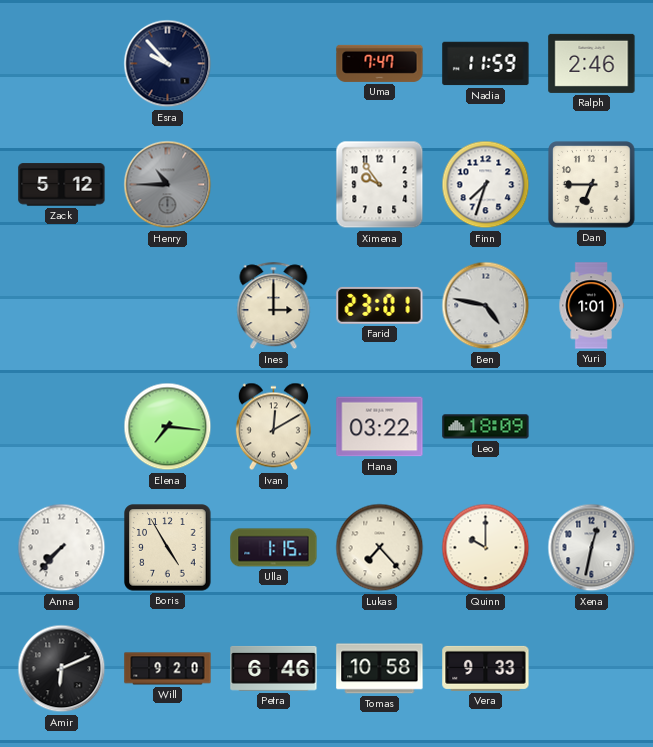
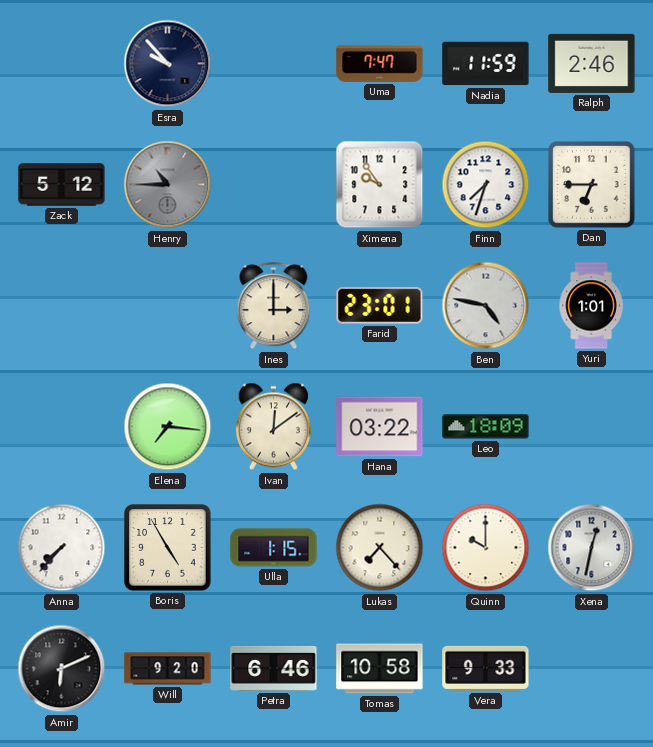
Ivan: 12:10 -> 12:09 (273, 427)
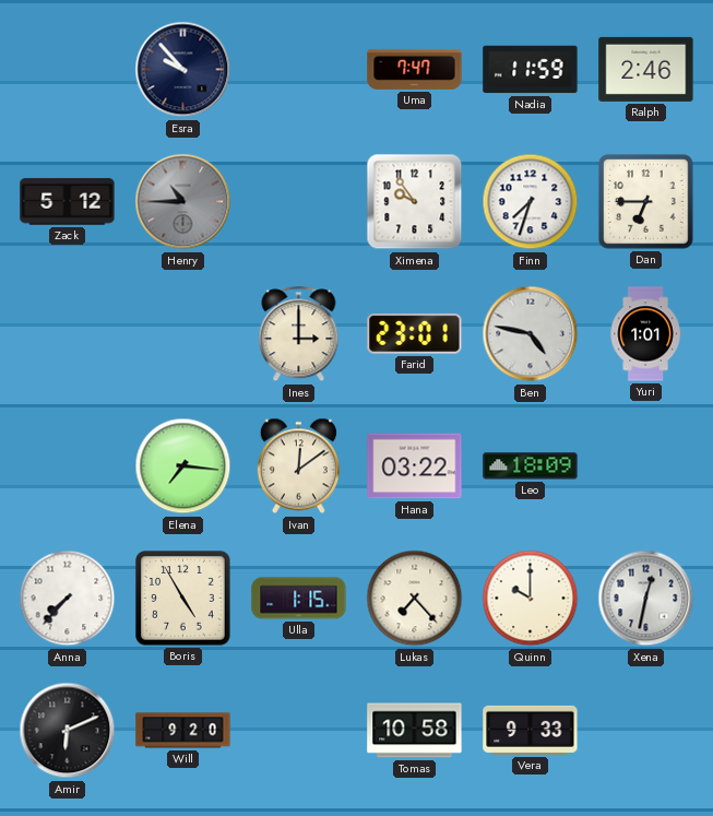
Petra: 6:46 -> none (274, 668)
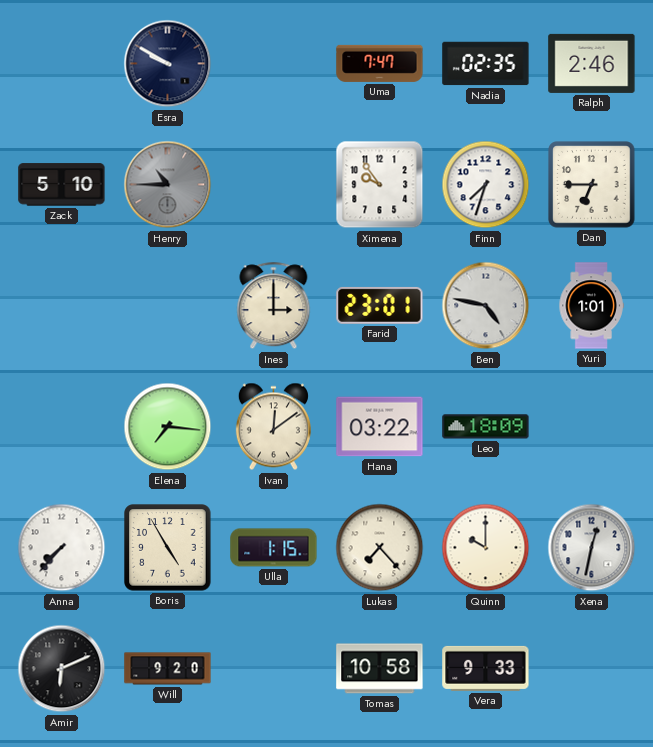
Esra: 9:53 -> 9:50 (168, 64)
Nadia: 11:59 -> 02:35 (486, 64)
Zack: 5:12 -> 5:10 (62, 185)
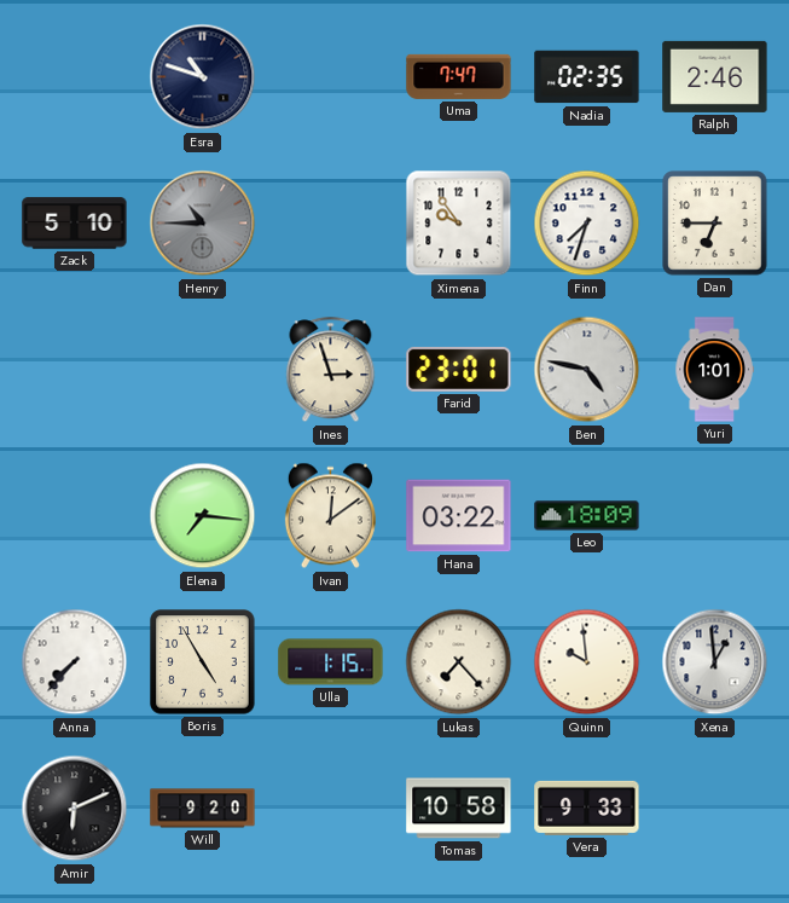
Esra: 9:50 -> 10:48 (203, 77)
Ines: 3:00 -> 2:57 (331, 370)
Quinn: 10:00 -> 9:59 (587, 662)
Xena: 12:32 -> 12:59 (715, 662)
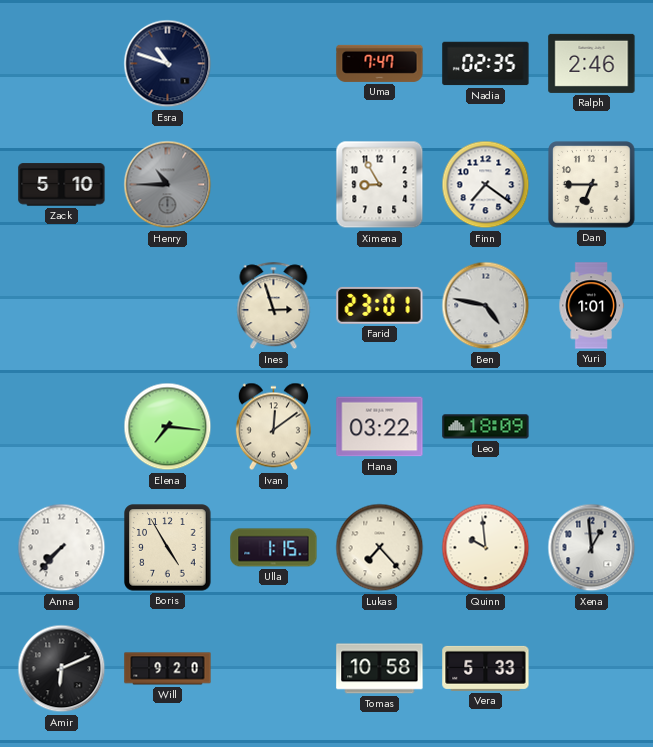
Ximena: 9:54 -> 8:55 (380, 185)
Finn: 7:33 -> 7:21 (486, 185)
Vera: 9:33 -> 5:33 (486, 668)
